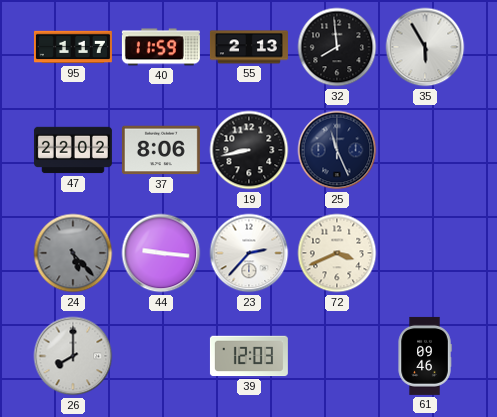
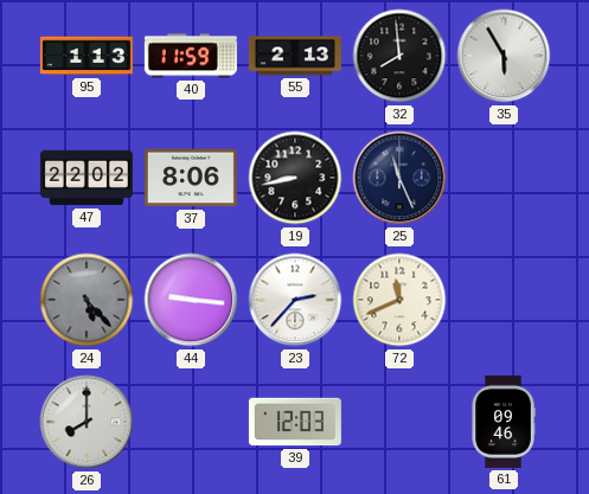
95: 1:17 -> 1:13 (87, 56)
72: 3:41 -> 11:41 (399, 300)
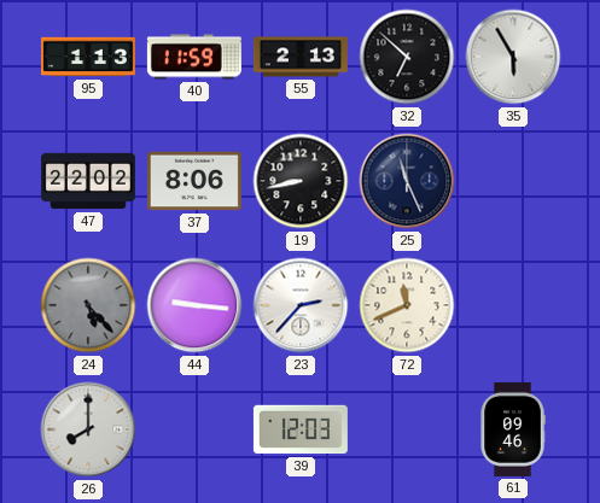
32: 7:59 -> 6:52 (407, 57)
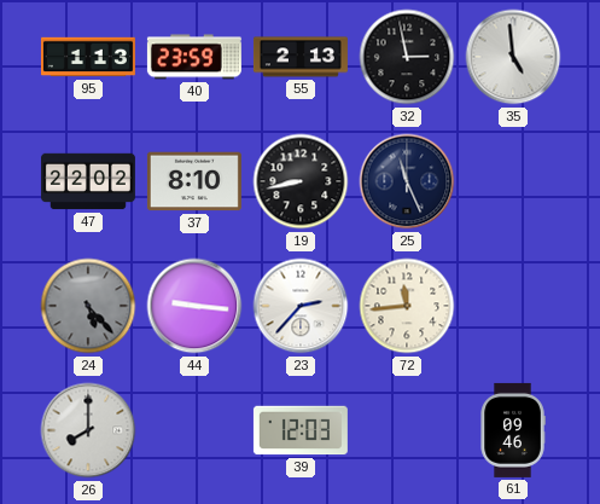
40: 11:59 -> 23:59 (194, 57)
32: 6:52 -> 2:58 (407, 57)
35: 5:55 -> 4:59 (513, 57)
37: 8:06 -> 8:10 (194, 181)
72: 11:41 -> 11:44 (407, 306)
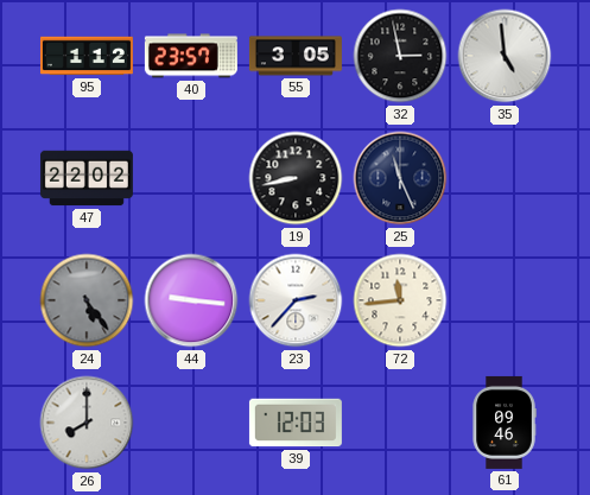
95: 1:13 -> 1:12 (87, 56)
40: 23:59 -> 23:57 (191, 56)
55: 2:13 -> 3:05 (296, 56)
37: 8:10 -> none (194, 181)
24: 5:23 -> 5:24 (87, 300)
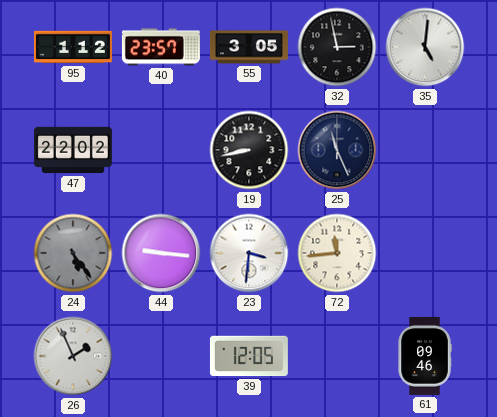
35: 4:59 -> 5:01 (425, 47)
23: 2:37 -> 3:31 (249, 253)
26: 8:00 -> 1:56 (73, 356)
39: 12:03 -> 12:05 (249, 356)
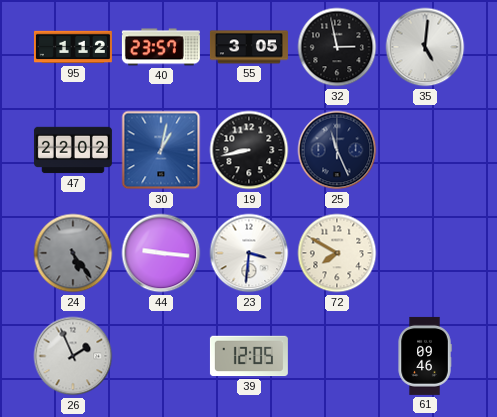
30: none -> 1:02 (161, 150)
72: 11:44 -> 7:50 (337, 253)
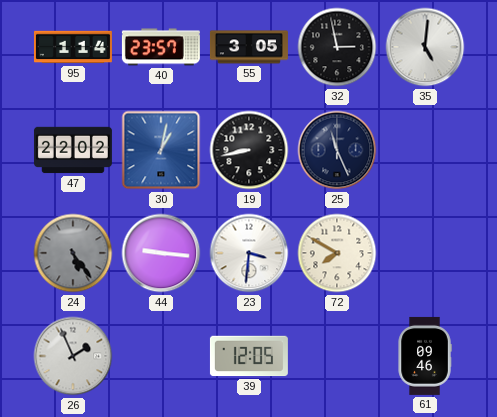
95: 1:12 -> 1:14 (73, 47)
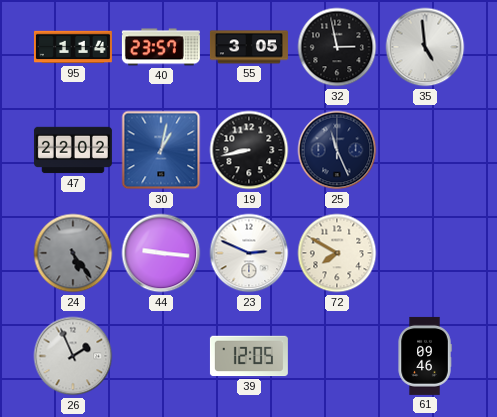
35: 5:01 -> 4:59 (425, 47)
23: 3:31 -> 2:49 (249, 253)
